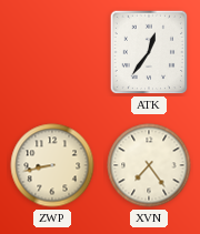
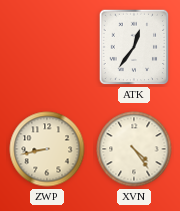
XVN: 7:24 -> 4:24 (134, 149)
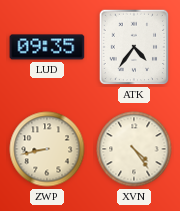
LUD: none -> 09:35 (47, 47)
ATK: 12:36 -> 4:36 (134, 47)
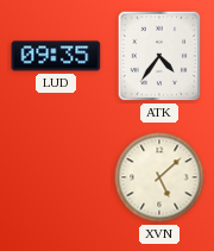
ZWP: 8:43 -> none (47, 149)
XVN: 4:24 -> 5:08 (159, 177)
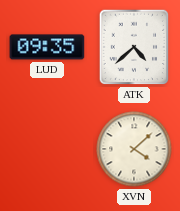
ATK: 4:36 -> 4:38 (134, 47)
XVN: 5:08 -> 4:08 (134, 149)
